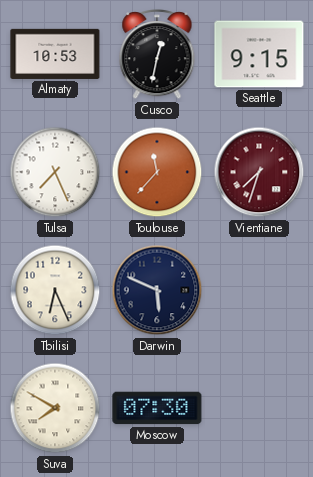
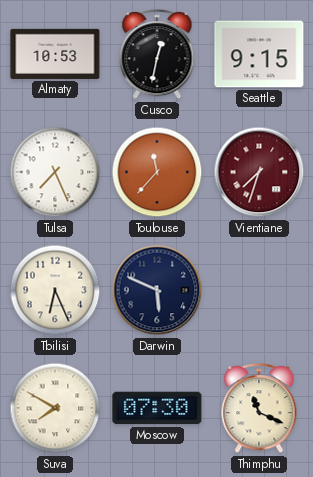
Thimphu: none -> 11:19 (259, 409)
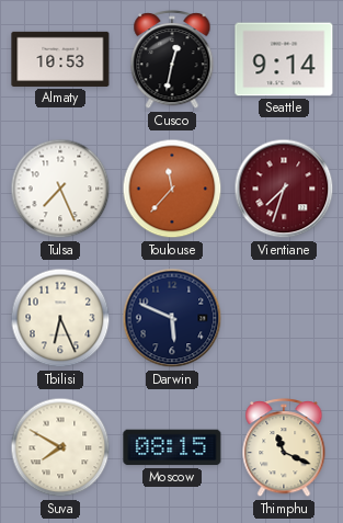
Seattle: 9:15 -> 9:14 (284, 59)
Moscow: 07:30 -> 08:15 (172, 447)
